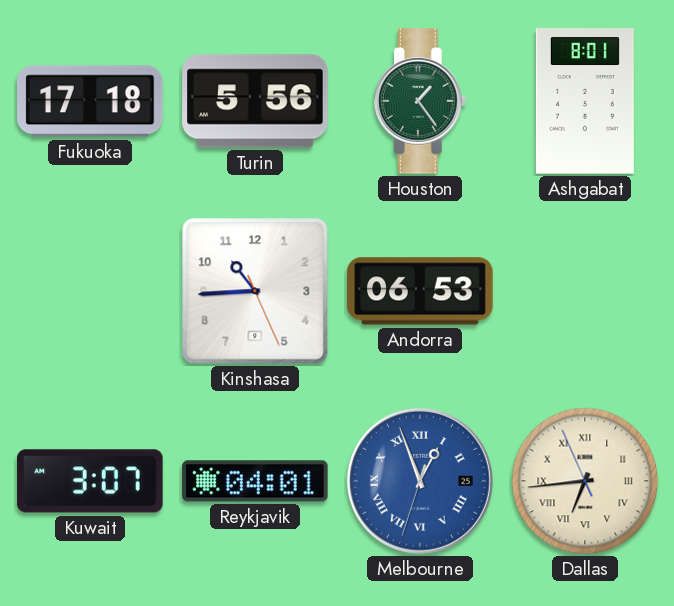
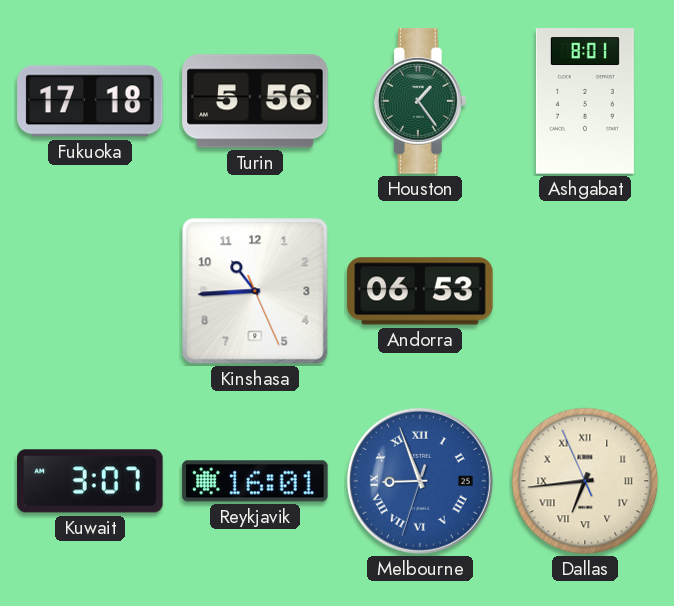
Reykjavik: 04:01 -> 16:01 (255, 481)
Melbourne: 12:56 -> 8:56 (420, 481)
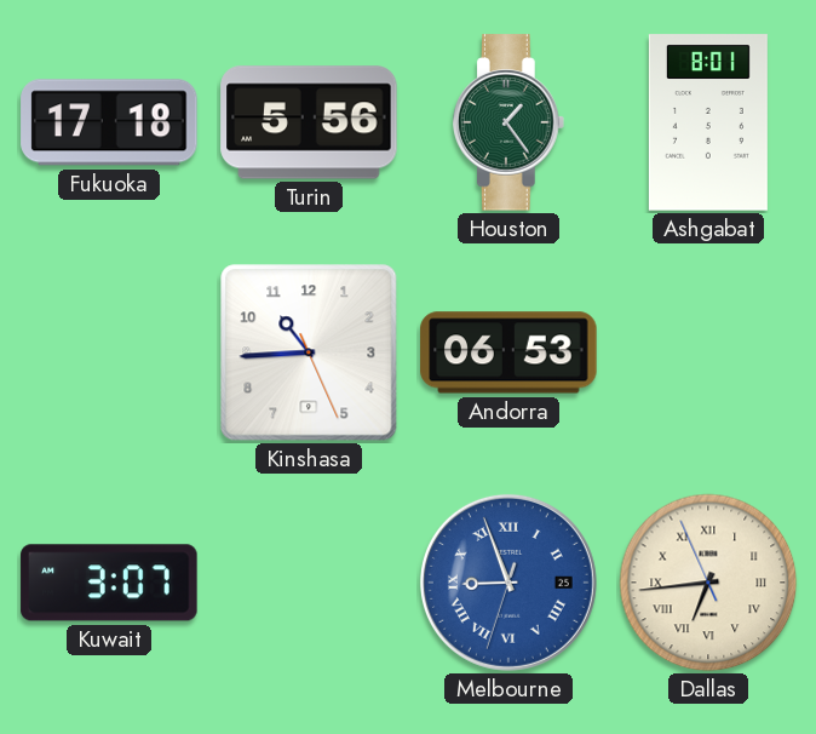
Reykjavik: 16:01 -> none (255, 481)
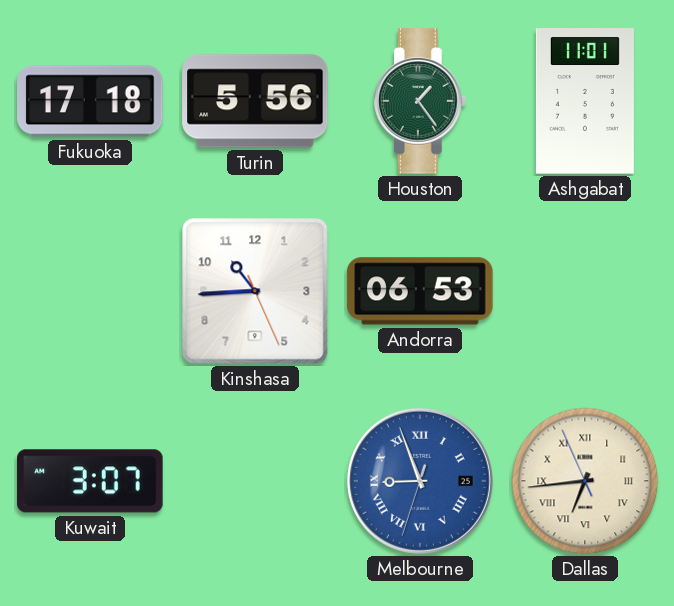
Ashgabat: 8:01 -> 11:01 (585, 101)
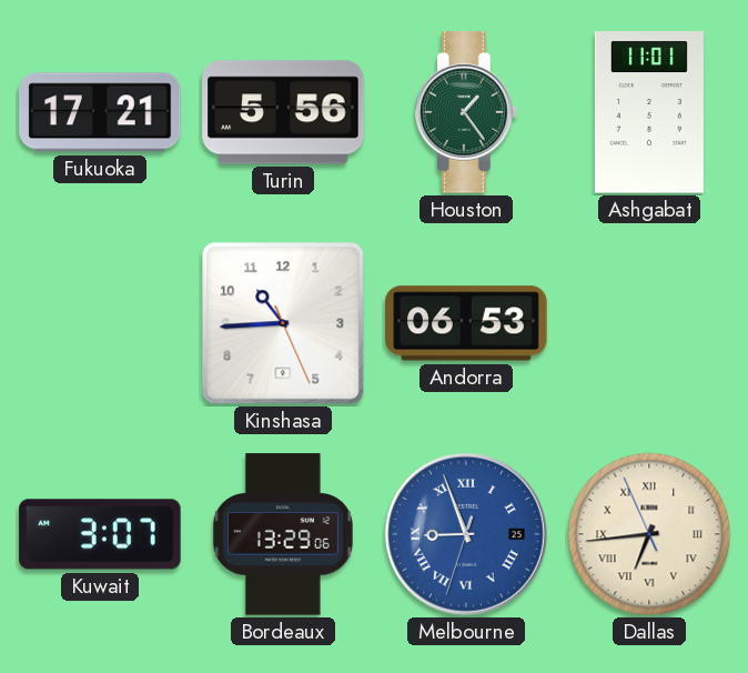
Fukuoka: 17:18 -> 17:21 (100, 112)
Bordeaux: none -> 13:29 (283, 534)
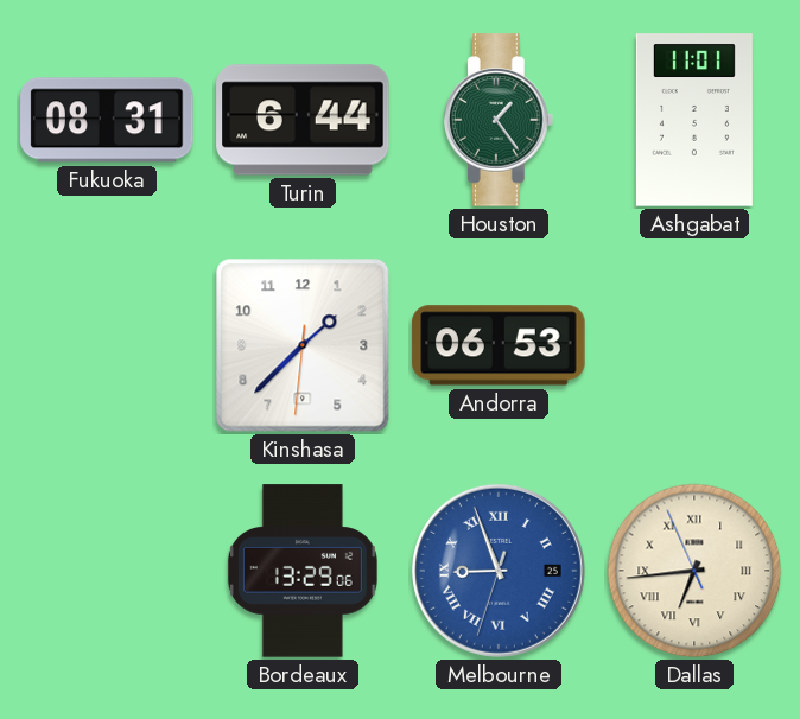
Fukuoka: 17:21 -> 08:31 (107, 120)
Turin: 5:56 -> 6:44 (303, 120)
Kinshasa: 10:44 -> 1:37 (303, 345)
Kuwait: 3:07 -> none (100, 534)
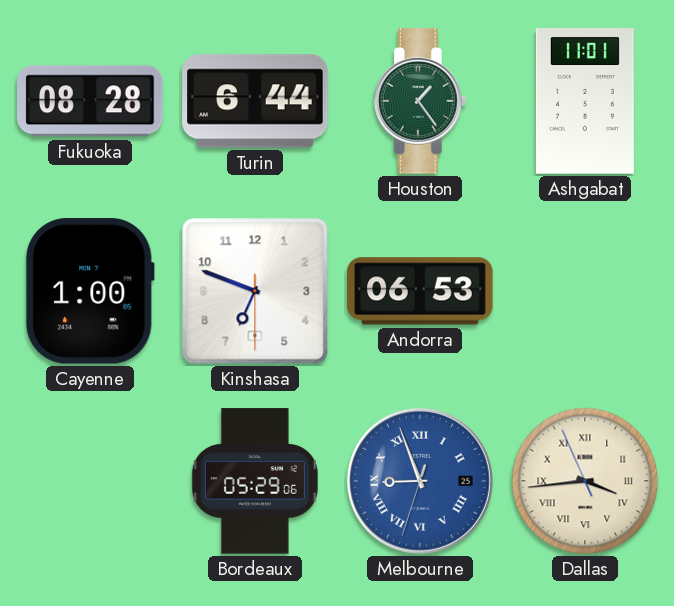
Fukuoka: 08:31 -> 08:28 (90, 101)
Cayenne: none -> 1:00 (90, 291)
Kinshasa: 1:37 -> 6:48 (255, 291)
Bordeaux: 13:29 -> 05:29 (255, 481)
Dallas: 6:43 -> 3:43 (585, 481)
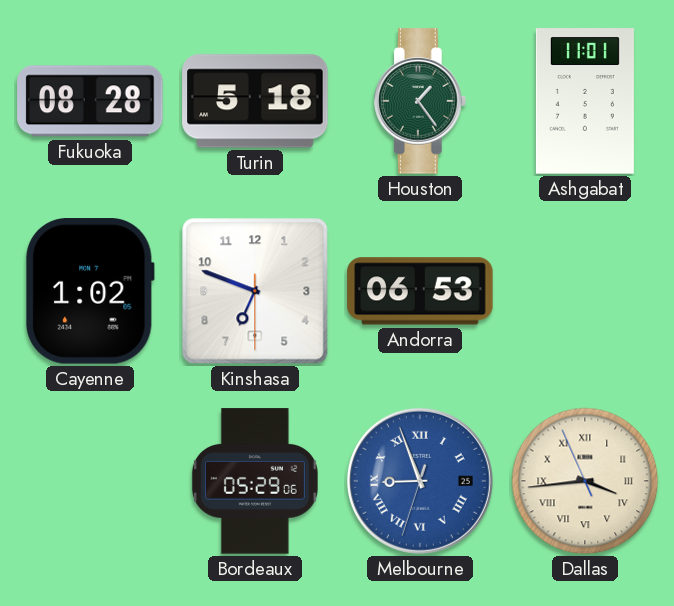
Turin: 6:44 -> 5:18 (255, 101)
Cayenne: 1:00 -> 1:02 (90, 291)
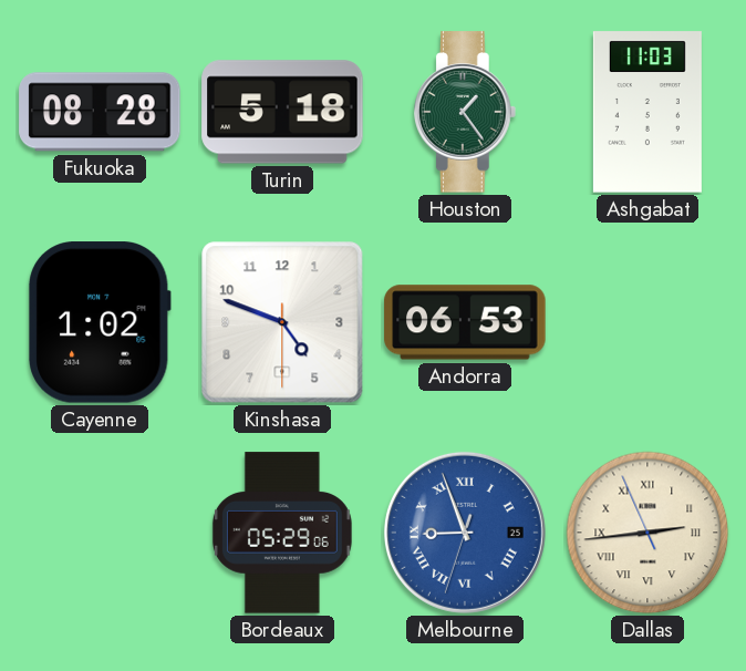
Ashgabat: 11:01 -> 11:03 (647, 112)
Kinshasa: 6:48 -> 4:48 (282, 322)
Dallas: 3:43 -> 2:43 (647, 533)
